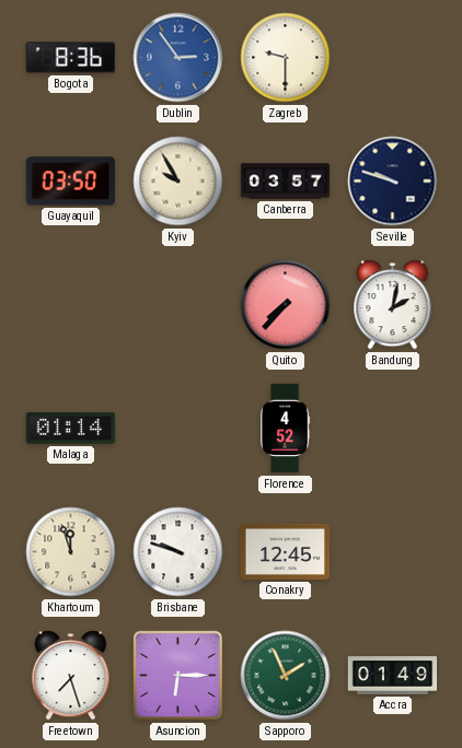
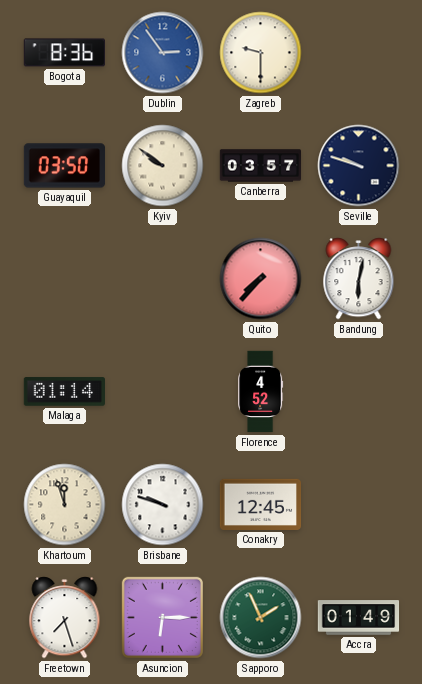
Kyiv: 9:55 -> 9:51 (163, 166)
Bandung: 2:02 -> 6:02 (359, 279)
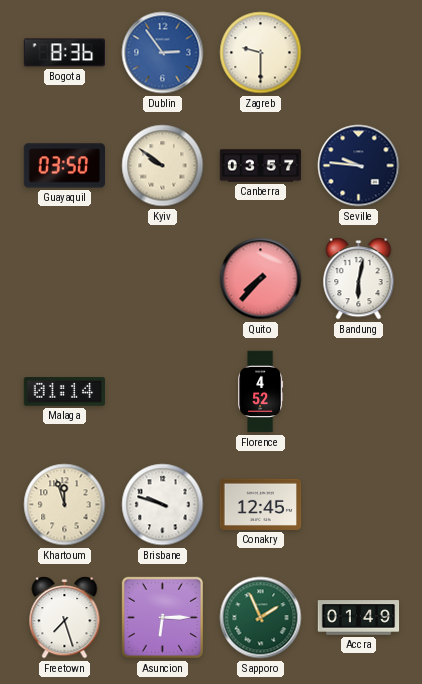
Seville: 9:48 -> 9:46 (359, 166)
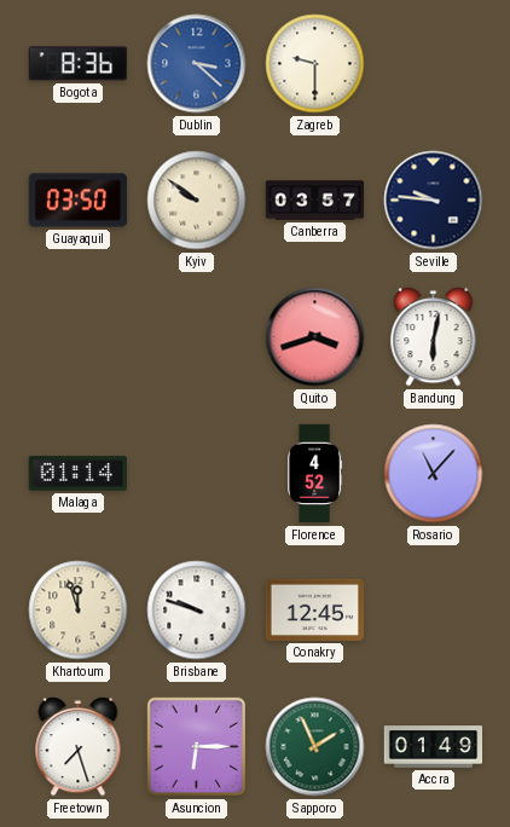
Dublin: 2:54 -> 3:22 (197, 64)
Quito: 7:37 -> 3:42 (315, 337)
Rosario: none -> 11:07 (434, 474)
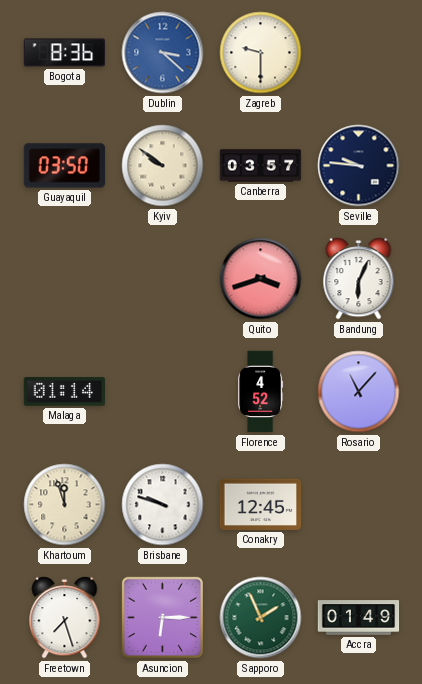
Bandung: 6:02 -> 6:04 (359, 279)
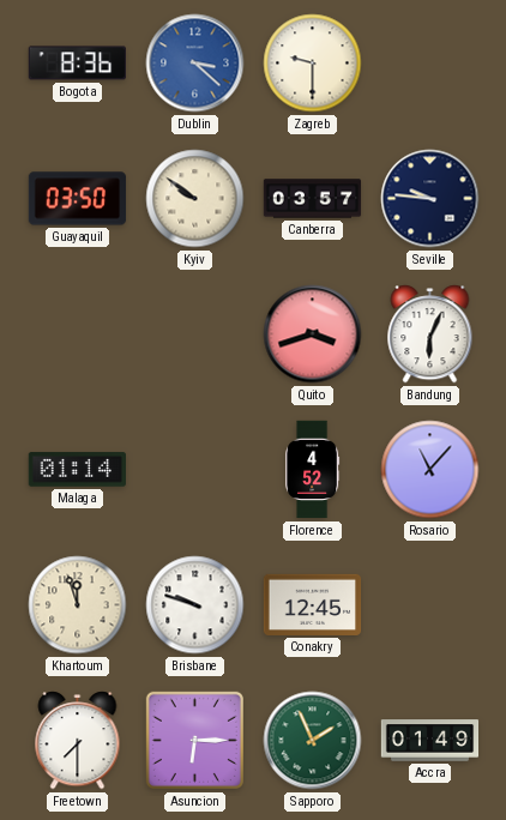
Freetown: 7:27 -> 7:30 (78, 741)
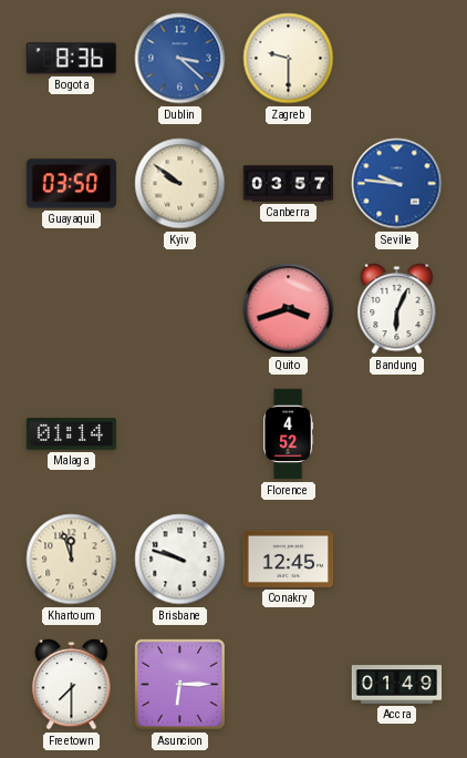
Seville dial: navy -> blue (397, 184)
Rosario: 11:07 -> none (430, 470)
Sapporo: 1:56 -> none (313, 741)
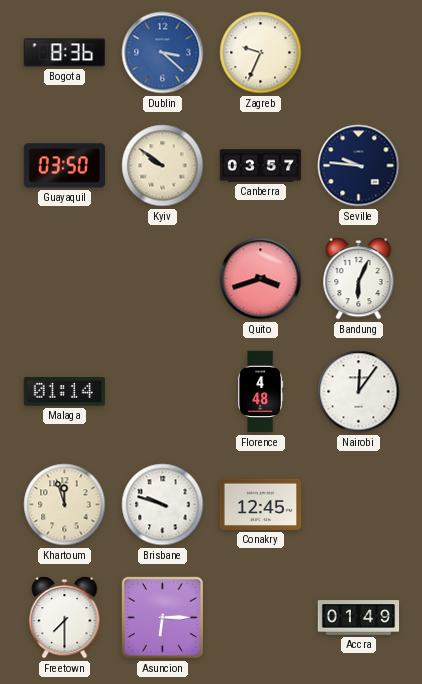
Zagreb: 9:30 -> 9:34 (261, 53)
Seville dial: blue -> navy (359, 166)
Florence: 4:52 -> 4:48 (261, 392)
Nairobi: none -> 12:06 (359, 392)
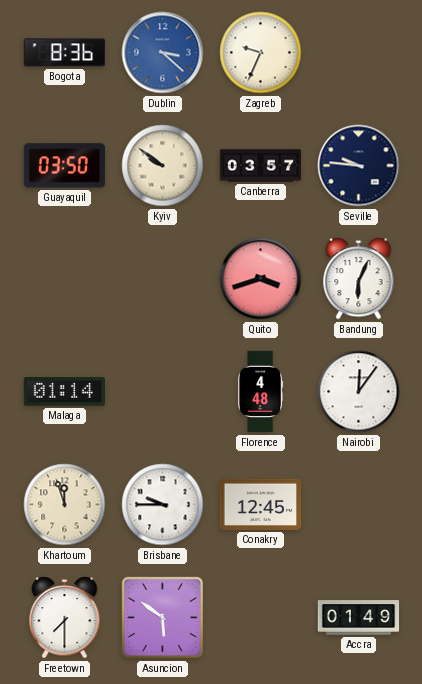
Brisbane: 9:48 -> 9:45 (163, 505)
Asuncion: 6:15 -> 5:51 (162, 617)
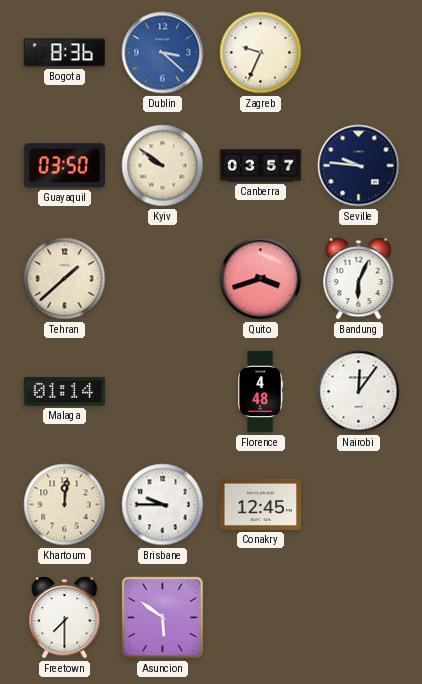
Tehran: none -> 1:38 (65, 279)
Khartoum: 11:57 -> 12:01 (65, 505)
Accra: 01:49 -> none (359, 618)
